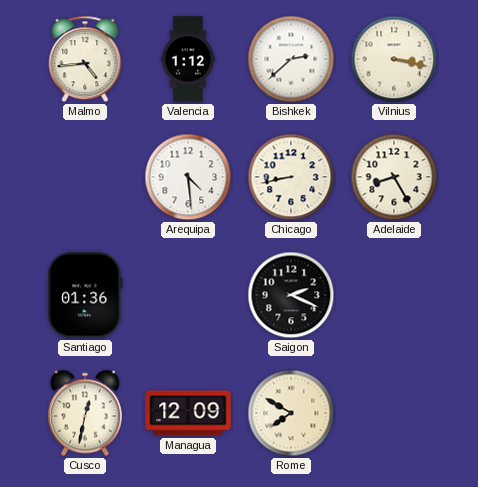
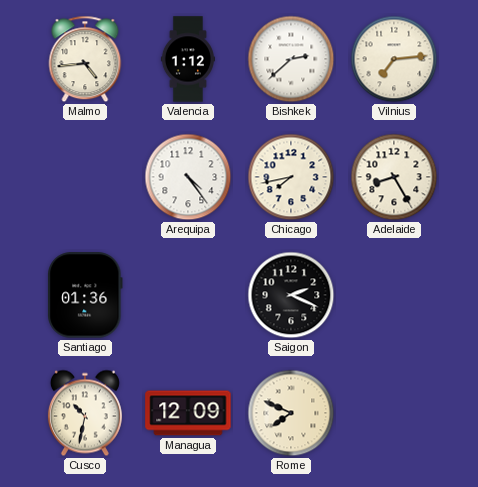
Vilnius: 3:17 -> 7:14 (394, 59)
Arequipa: 4:29 -> 4:24 (188, 177)
Chicago: 8:43 -> 7:43 (291, 177)
Cusco: 12:32 -> 10:32 (85, 413)
Rome: 7:50 -> 7:49 (291, 413)
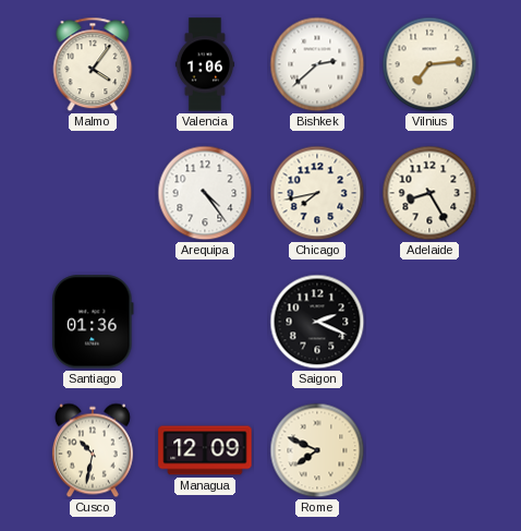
Malmo: 4:44 -> 4:06 (93, 64)
Valencia: 1:12 -> 1:06 (205, 64)
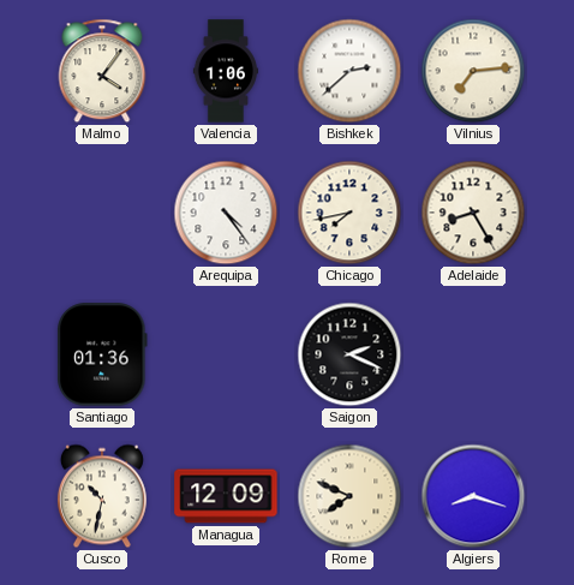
Algiers: none -> 8:18 (473, 496)
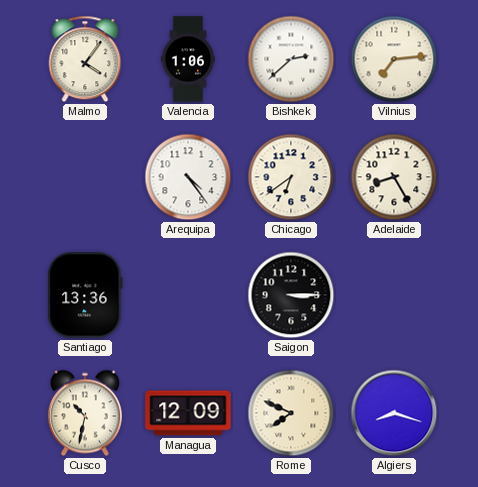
Chicago: 7:43 -> 6:39 (291, 177)
Santiago: 01:36 -> 13:36 (85, 295)
Saigon: 2:19 -> 3:15 (291, 295)
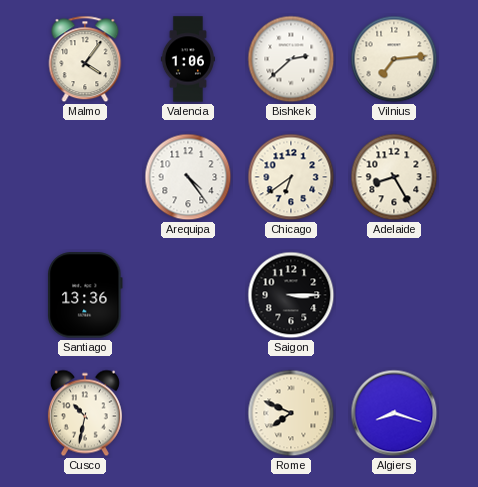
Managua: 12:09 -> none (188, 413)
